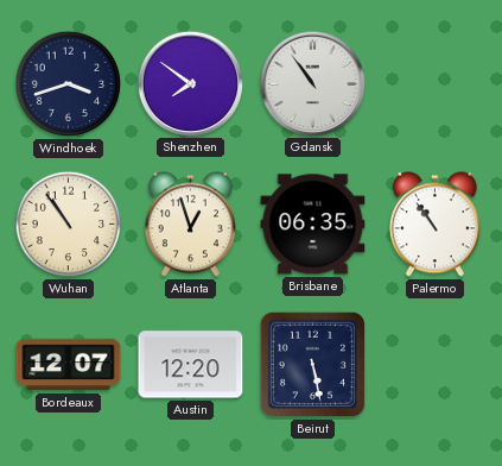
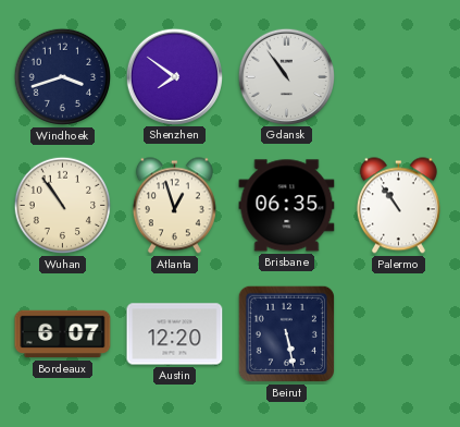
Bordeaux: 12:07 -> 6:07 (63, 334)
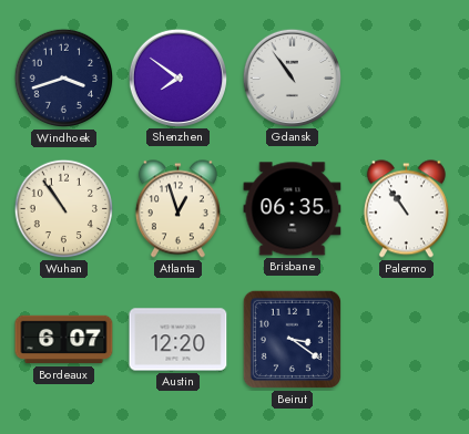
Beirut: 5:28 -> 3:21 (292, 339)
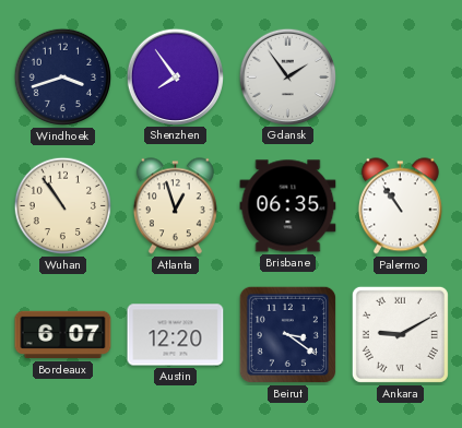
Shenzhen: 7:51 -> 7:54 (175, 76)
Gdansk: 10:54 -> 1:54 (287, 76)
Ankara: none -> 9:10 (400, 334)
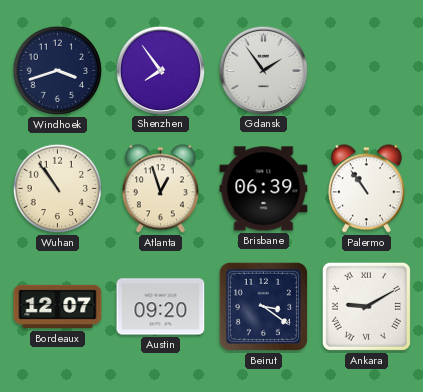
Brisbane: 06:35 -> 06:39 (264, 189)
Bordeaux: 6:07 -> 12:07 (58, 307)
Austin: 12:20 -> 09:20 (161, 307)
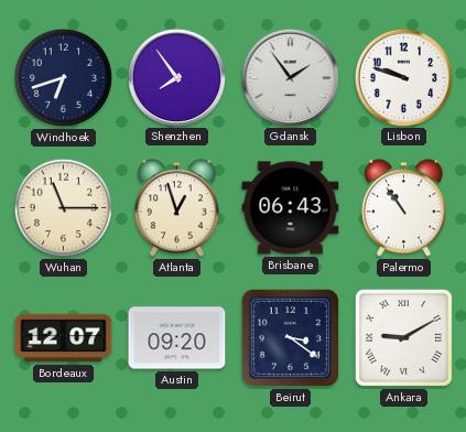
Windhoek: 3:42 -> 6:42 (64, 78)
Lisbon: none -> 9:48 (403, 77)
Wuhan: 10:54 -> 11:15 (64, 208)
Brisbane: 06:39 -> 06:43 (291, 208)
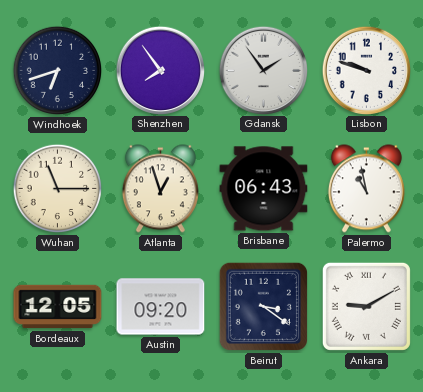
Palermo: 10:54 -> 10:58 (366, 189)
Bordeaux: 12:07 -> 12:05 (58, 307)
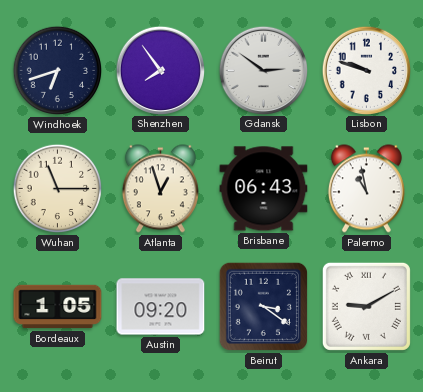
Gdansk: 1:54 -> 2:51 (263, 70)
Bordeaux: 12:05 -> 1:05 (58, 307)
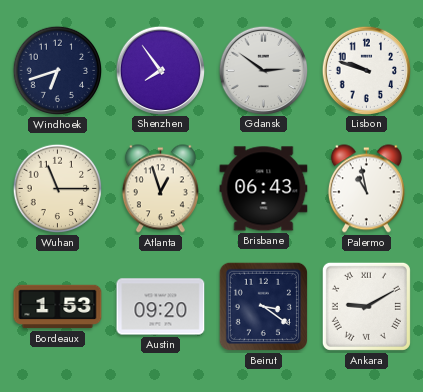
Bordeaux: 1:05 -> 1:53 (58, 307)
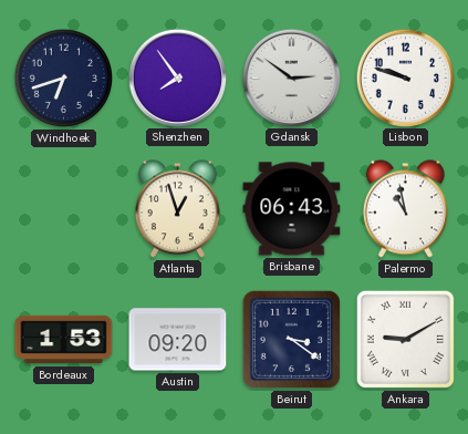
Wuhan: 11:15 -> none (58, 189)
